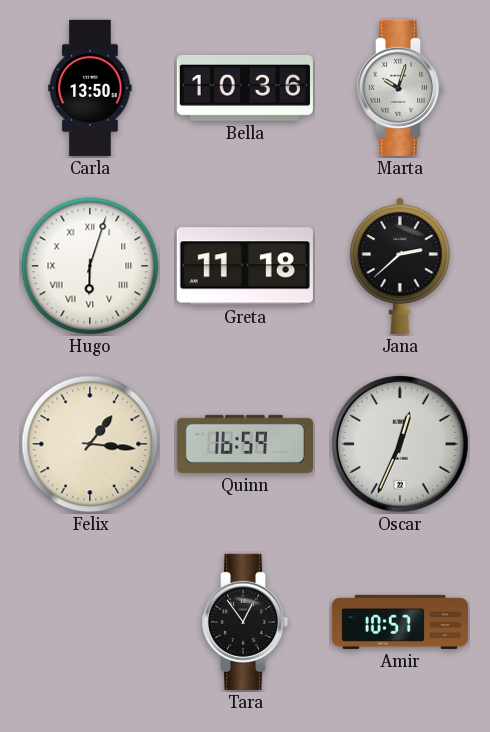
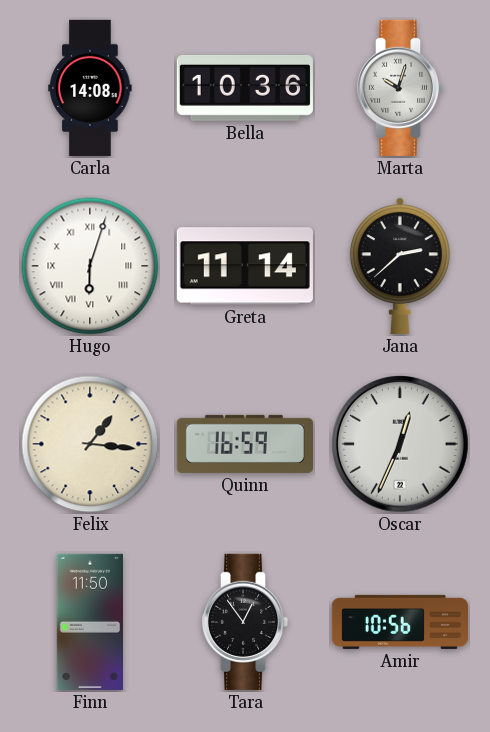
Carla: 13:50 -> 14:08 (90, 88)
Greta: 11:18 -> 11:14 (245, 266)
Finn: none -> 11:50 (89, 622)
Amir: 10:57 -> 10:56 (400, 622)
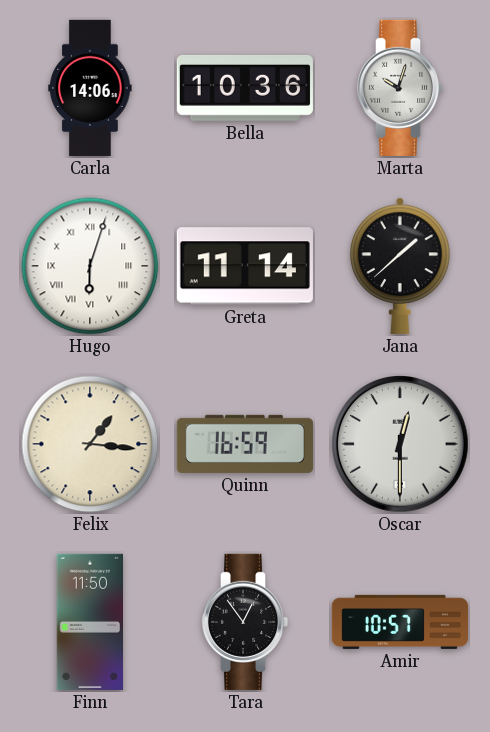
Carla: 14:08 -> 14:06 (90, 88)
Jana: 2:38 -> 1:38 (400, 266)
Oscar: 12:34 -> 12:30 (401, 445)
Amir: 10:56 -> 10:57 (400, 622)
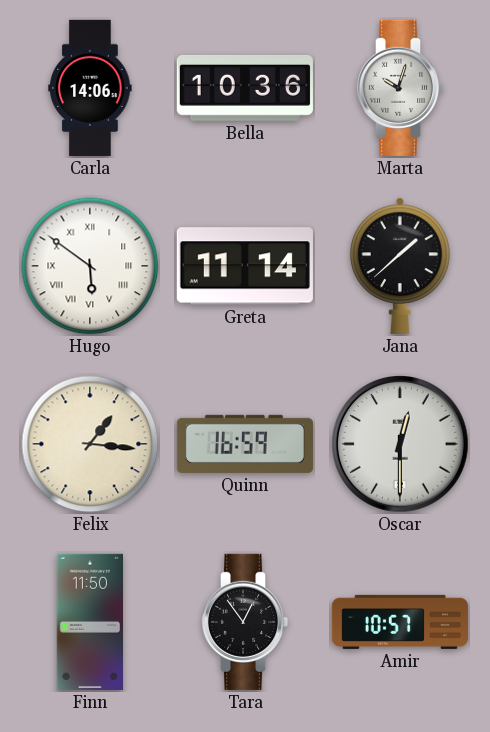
Hugo: 6:03 -> 5:51 (90, 266)
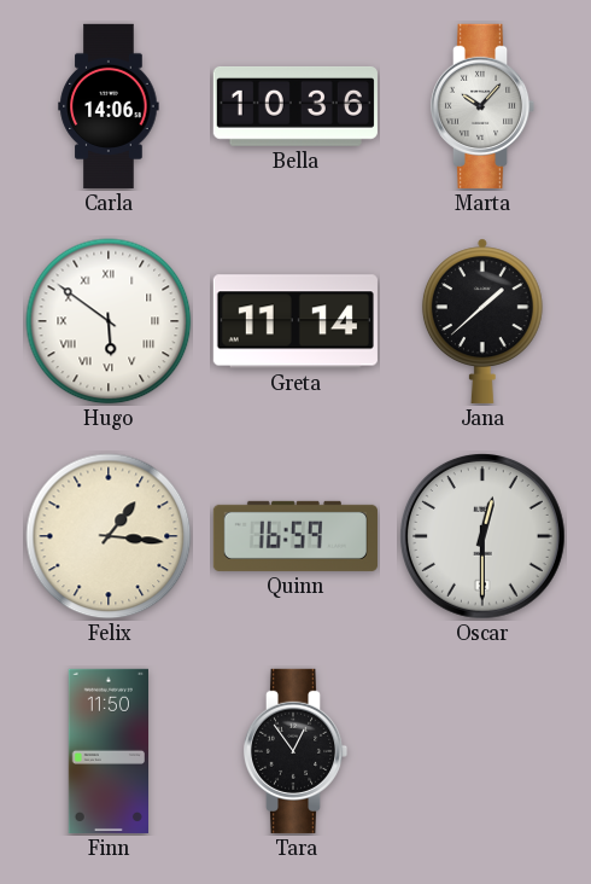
Marta: 10:03 -> 10:07 (482, 106)
Amir: 10:57 -> none (400, 622)
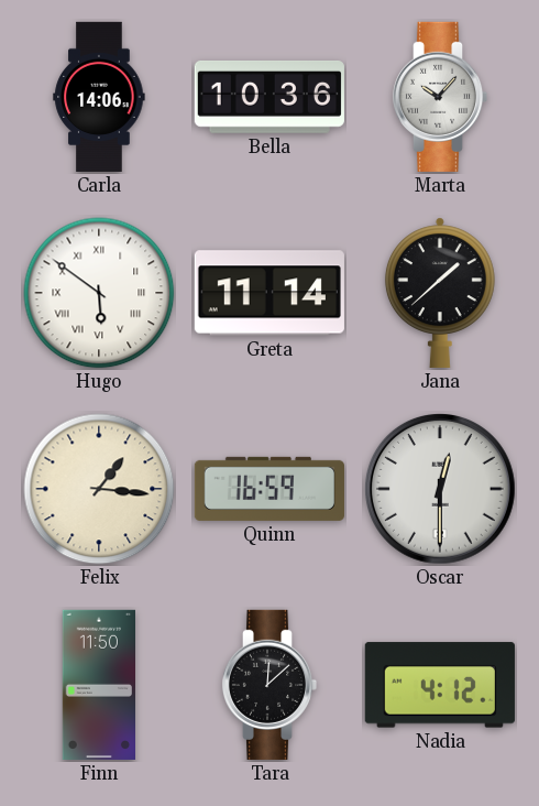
Tara: 12:54 -> 12:08 (269, 685)
Nadia: none -> 4:12 (440, 685)
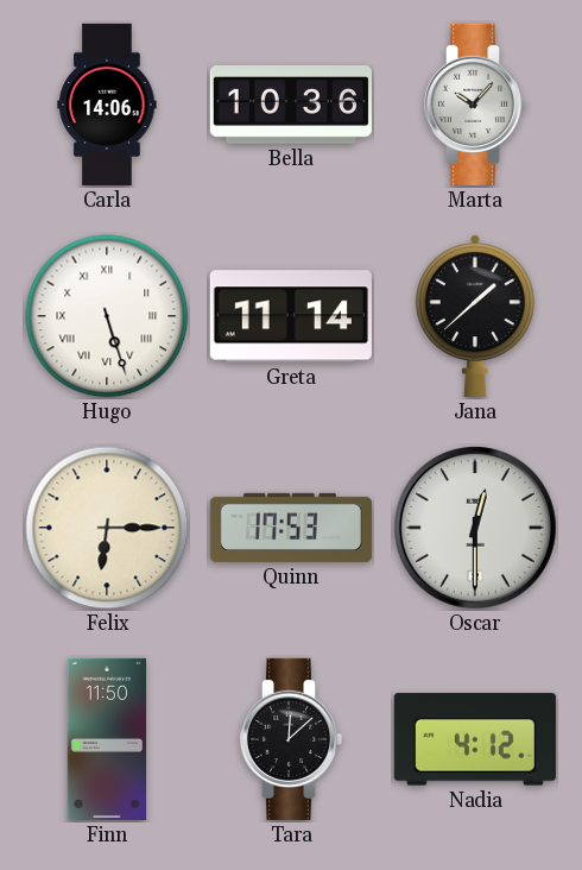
Hugo: 5:51 -> 5:27 (107, 316)
Felix: 1:16 -> 6:15 (107, 528)
Quinn: 16:59 -> 17:53 (291, 528)
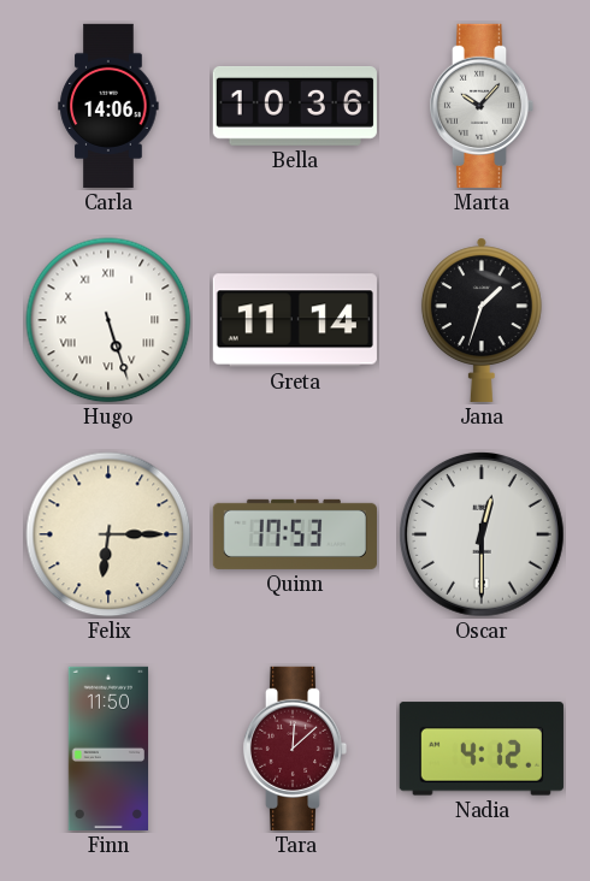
Jana: 1:38 -> 1:33 (482, 320)
Tara dial: black -> burgundy (295, 749)
